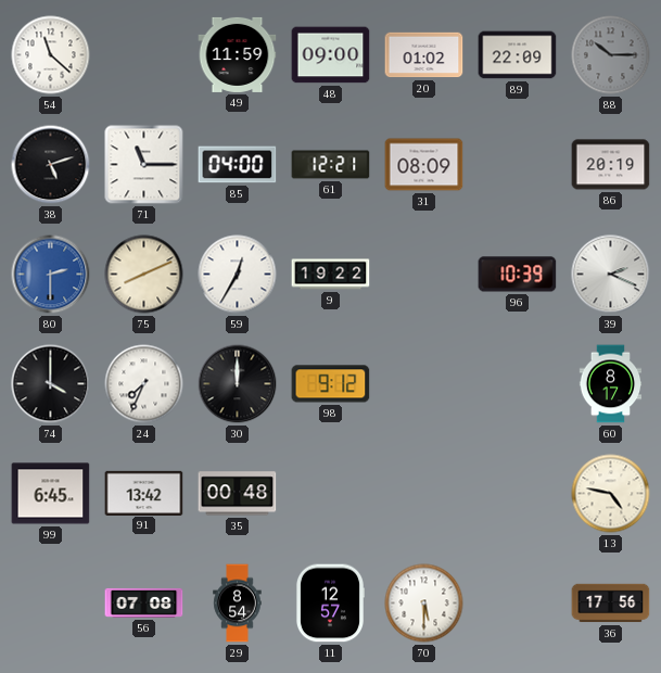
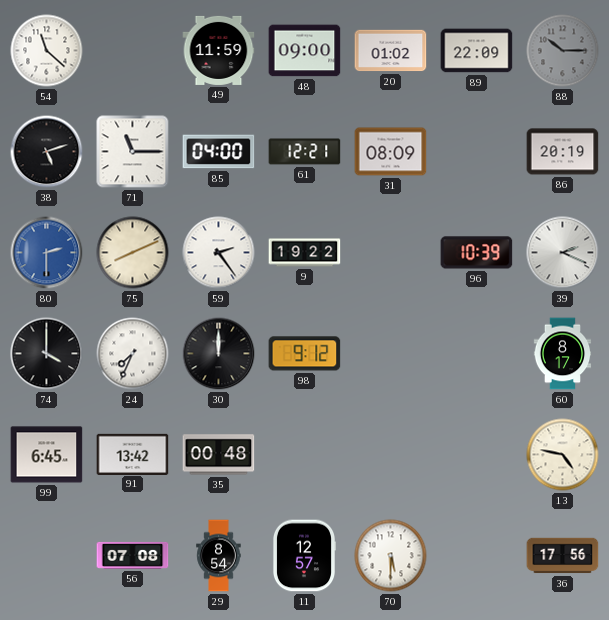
59: 12:35 -> 2:24 (219, 253)
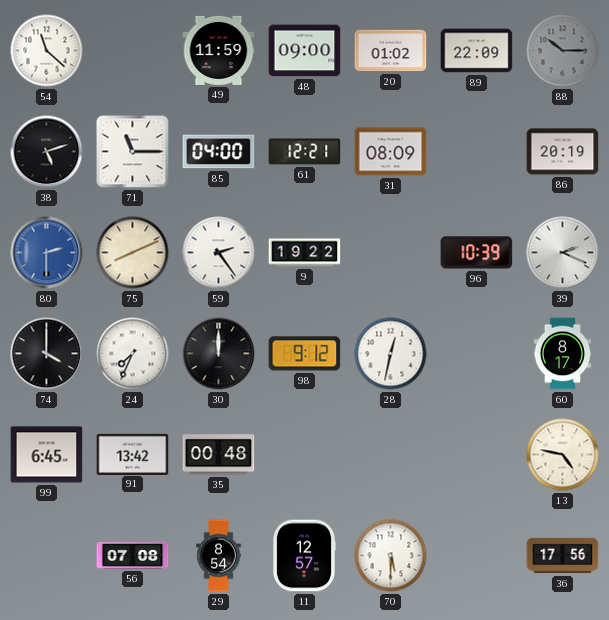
28: none -> 12:32 (391, 354)
